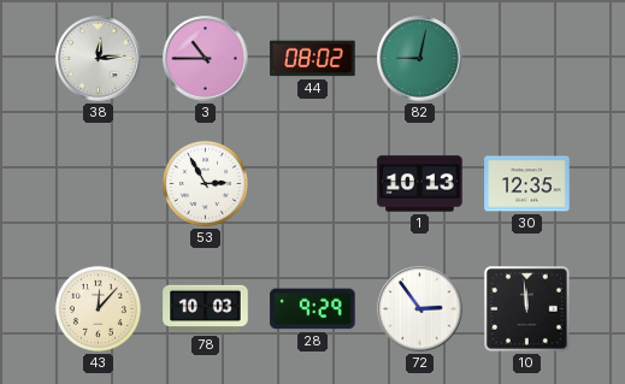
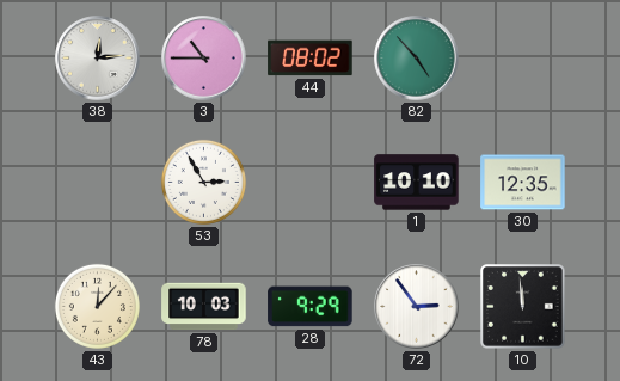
82: 9:02 -> 4:53 (417, 59)
1: 10:13 -> 10:10 (417, 183)
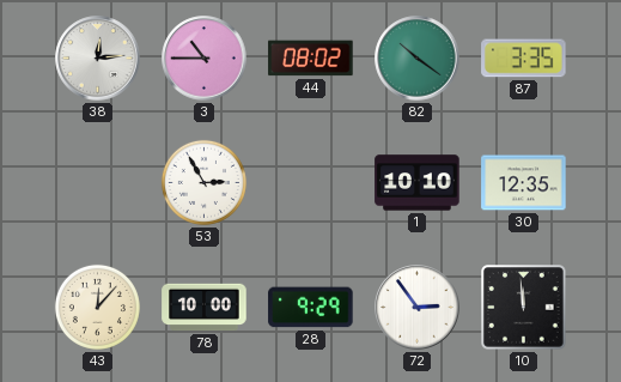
82: 4:53 -> 10:21 (418, 59)
87: none -> 3:35 (524, 59)
78: 10:03 -> 10:00 (205, 308)
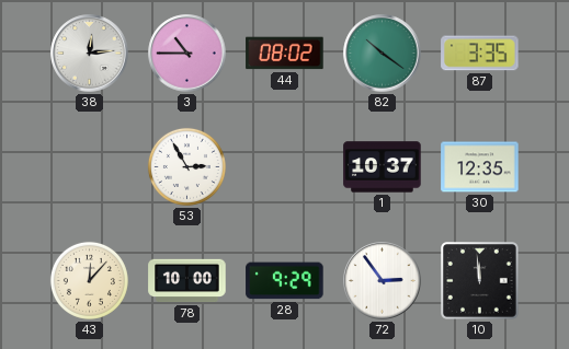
1: 10:10 -> 10:37 (383, 167)
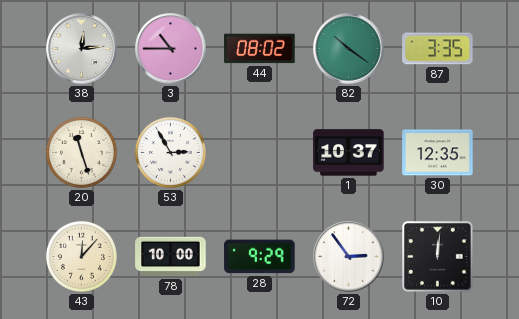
20: none -> 11:27 (81, 152)
10: 11:59 -> 12:01 (438, 257)
